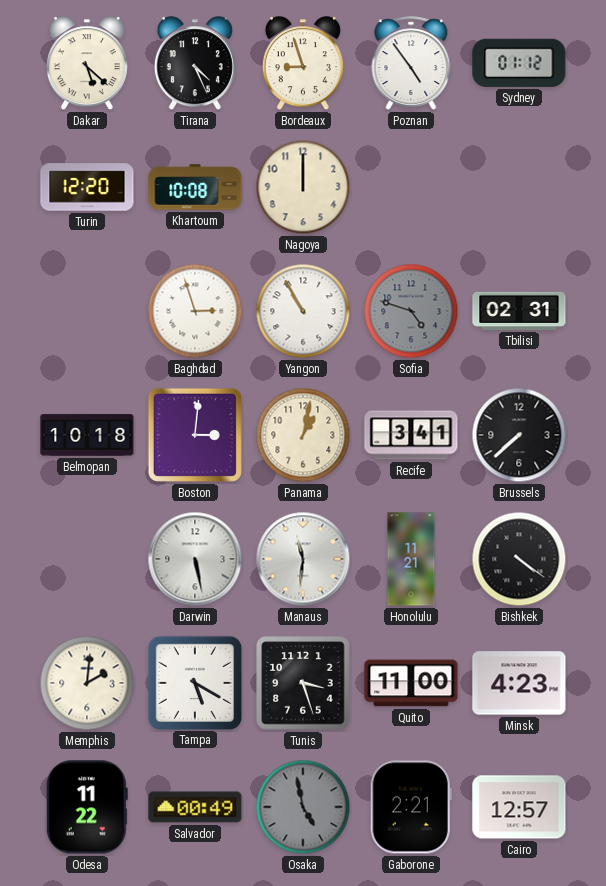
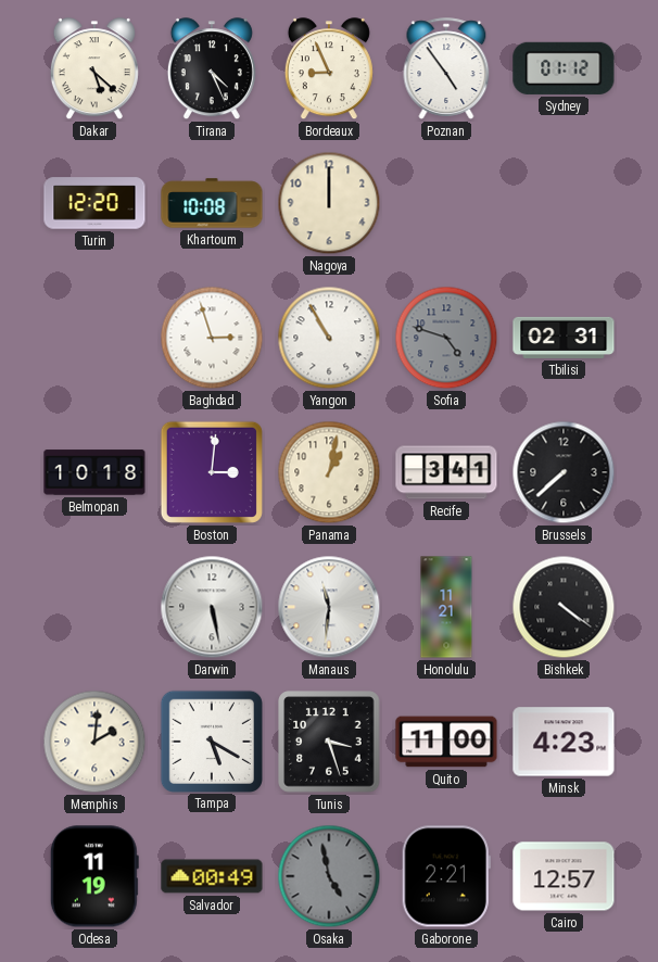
Bordeaux: 8:57 -> 8:56 (329, 69)
Odesa: 11:22 -> 11:19 (94, 876)
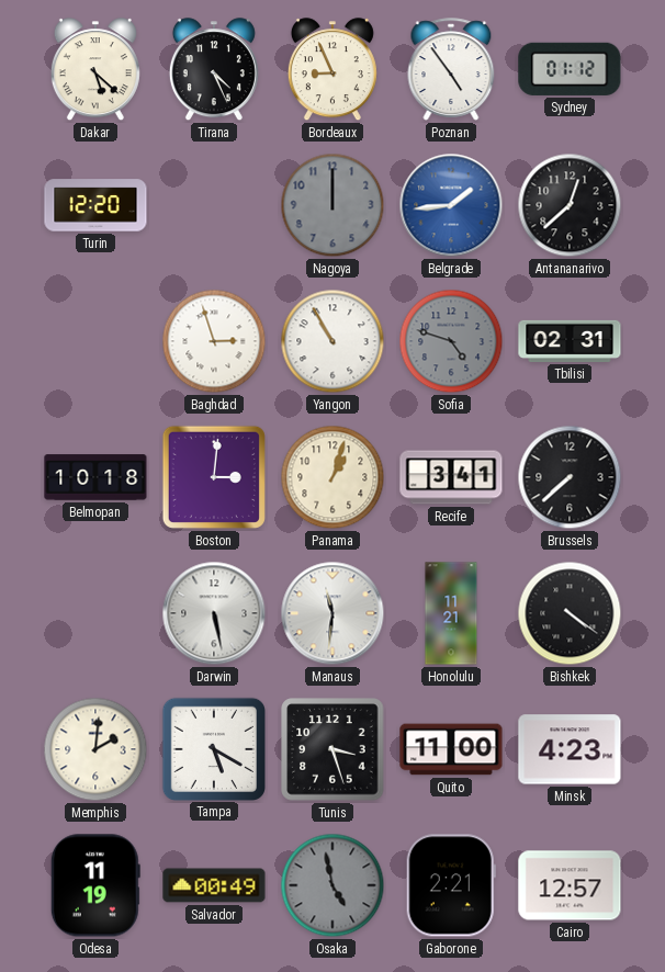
Khartoum: 10:08 -> none (212, 203)
Nagoya dial: cream -> grey (332, 205)
Belgrade: none -> 1:44 (451, 205)
Antananarivo: none -> 12:38 (570, 205)
Panama: 1:02 -> 1:03 (332, 477)
